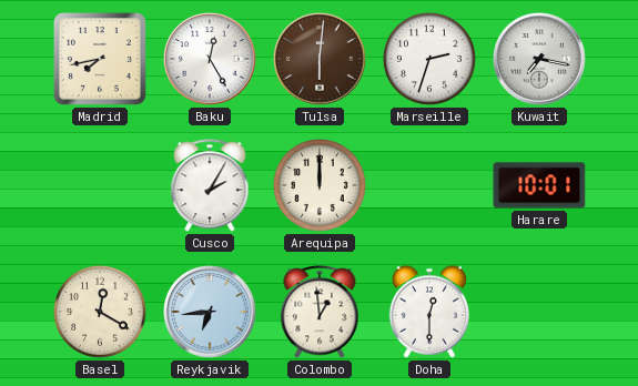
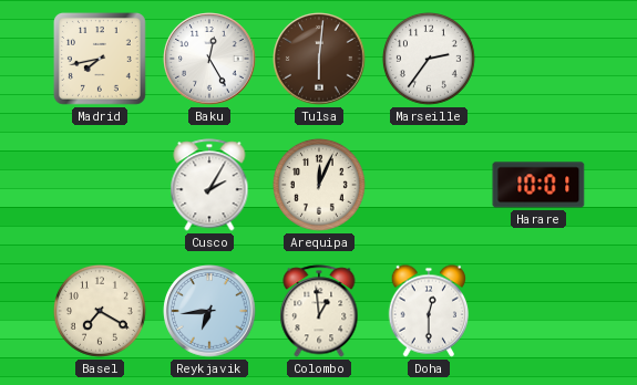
Marseille: 2:33 -> 2:36 (429, 59)
Kuwait: 7:17 -> none (539, 59)
Arequipa: 12:00 -> 12:04 (319, 185)
Basel: 12:20 -> 7:20 (100, 311)
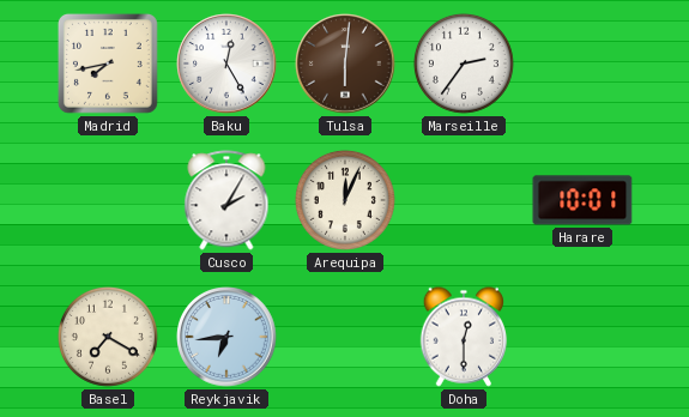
Colombo: 12:59 -> none (319, 311)
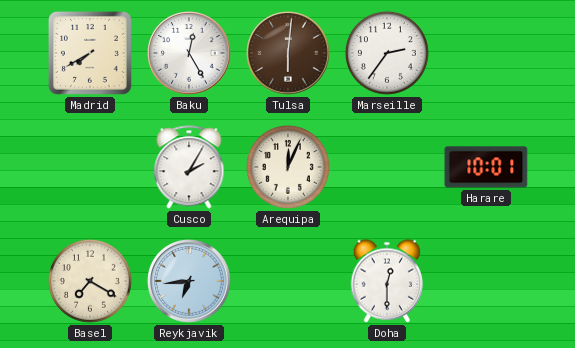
Madrid: 7:43 -> 7:40 (90, 53)
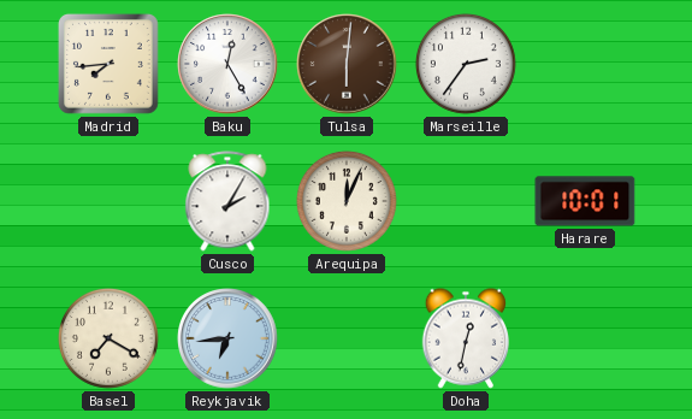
Madrid: 7:40 -> 7:44 (108, 64)
Doha: 12:30 -> 12:32 (466, 338)
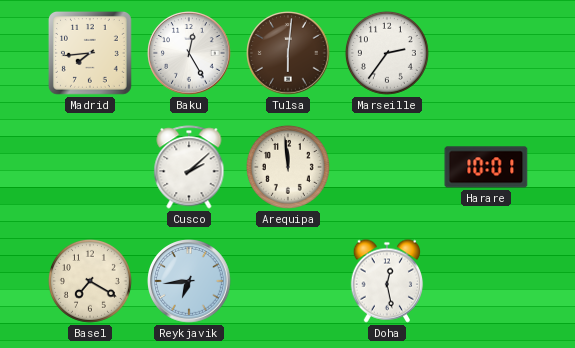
Cusco: 2:05 -> 2:08 (189, 167)
Arequipa: 12:04 -> 11:59 (288, 167)
Doha: 12:32 -> 12:28 (387, 281)
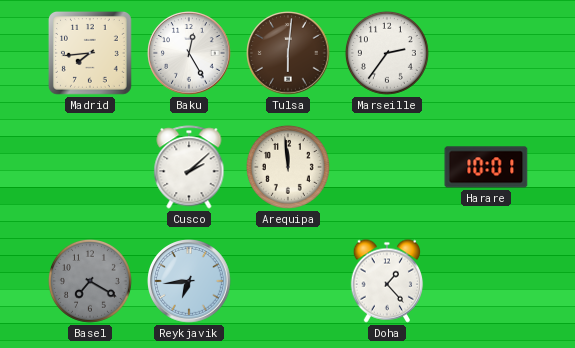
Basel dial: cream -> grey (90, 281)
Doha: 12:28 -> 1:23 (387, 281)
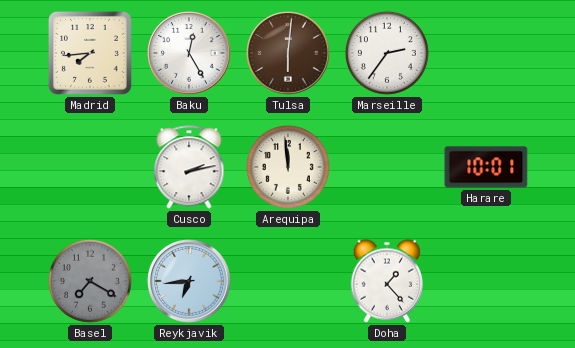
Cusco: 2:08 -> 2:13 (189, 167)
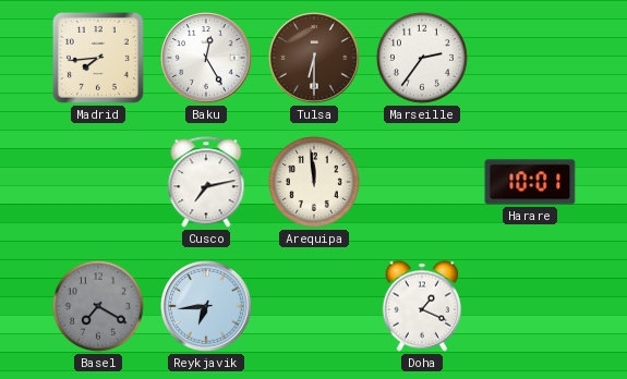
Tulsa: 6:01 -> 6:30 (314, 58)
Cusco: 2:13 -> 7:13 (206, 182)
Doha: 1:23 -> 1:19 (422, 306)
